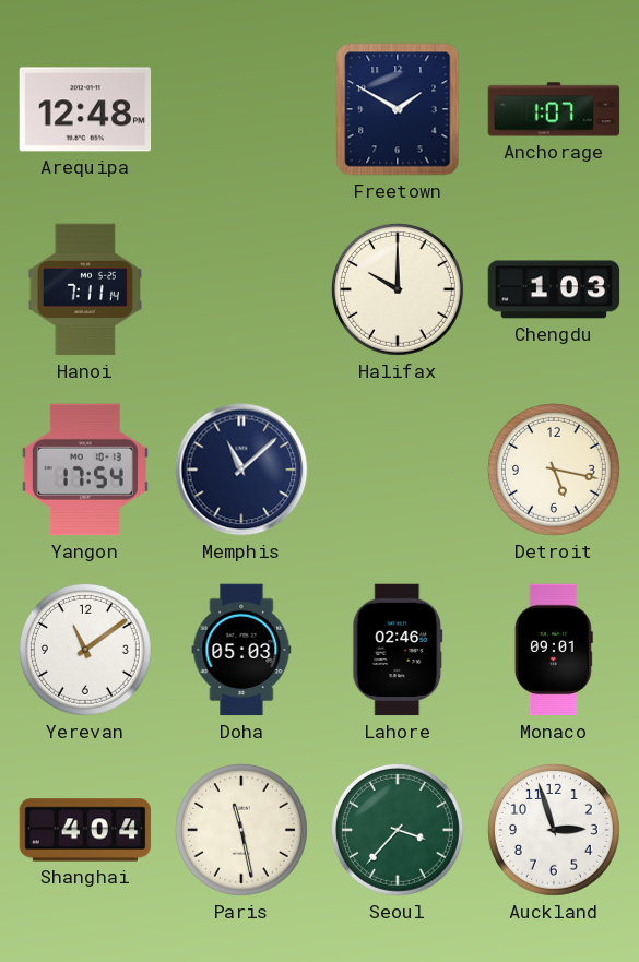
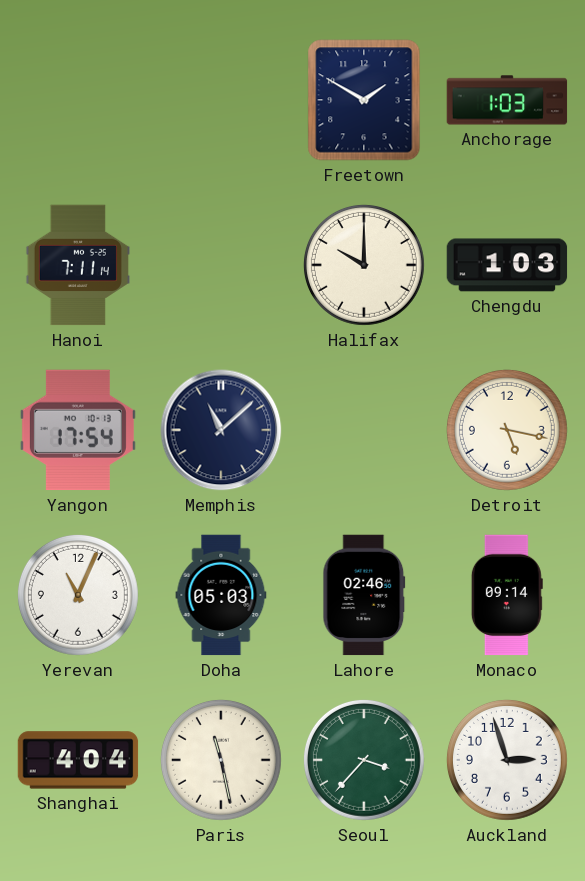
Arequipa: 12:48 -> none (85, 109)
Anchorage: 1:07 -> 1:03 (507, 100)
Yerevan: 11:09 -> 11:04 (78, 595)
Monaco: 09:01 -> 09:14 (507, 595)
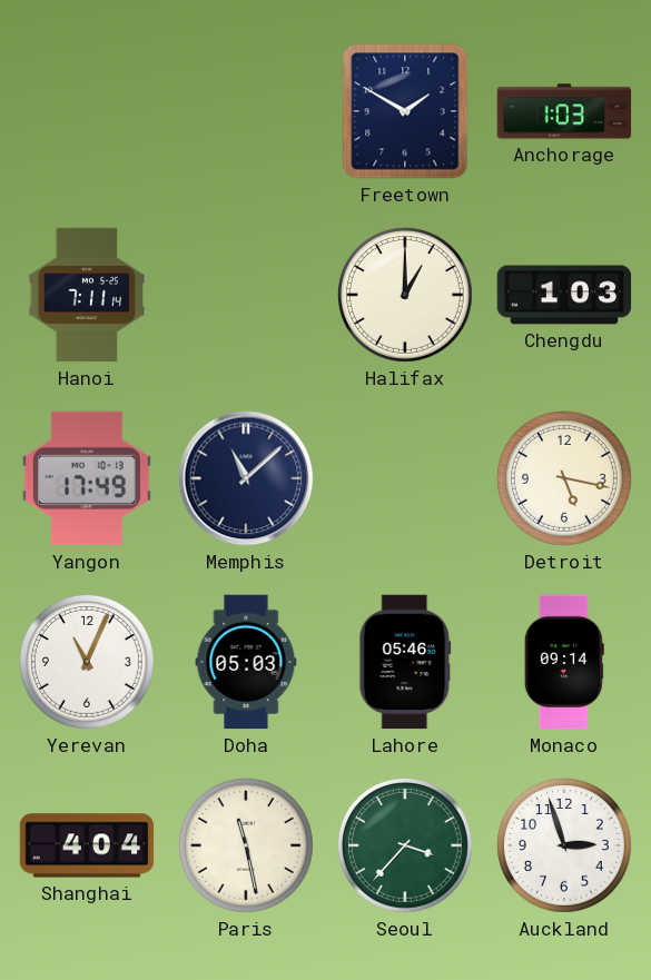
Halifax: 10:00 -> 1:00 (405, 295)
Yangon: 17:54 -> 17:49 (87, 478)
Lahore: 02:46 -> 05:46 (405, 662)
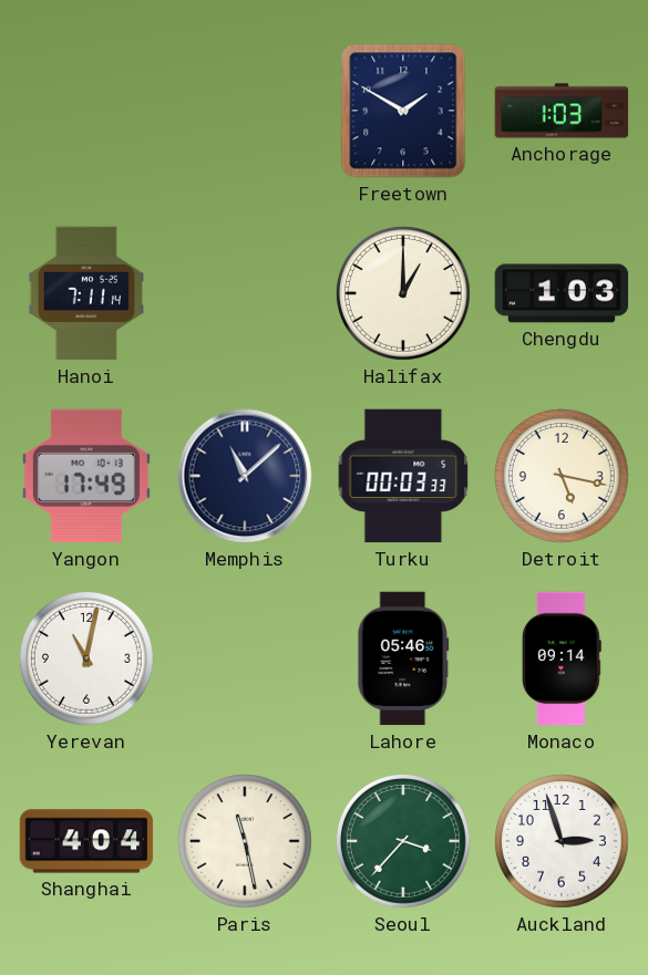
Turku: none -> 00:03 (403, 476)
Yerevan: 11:04 -> 11:02 (86, 658)
Doha: 05:03 -> none (246, 662)
